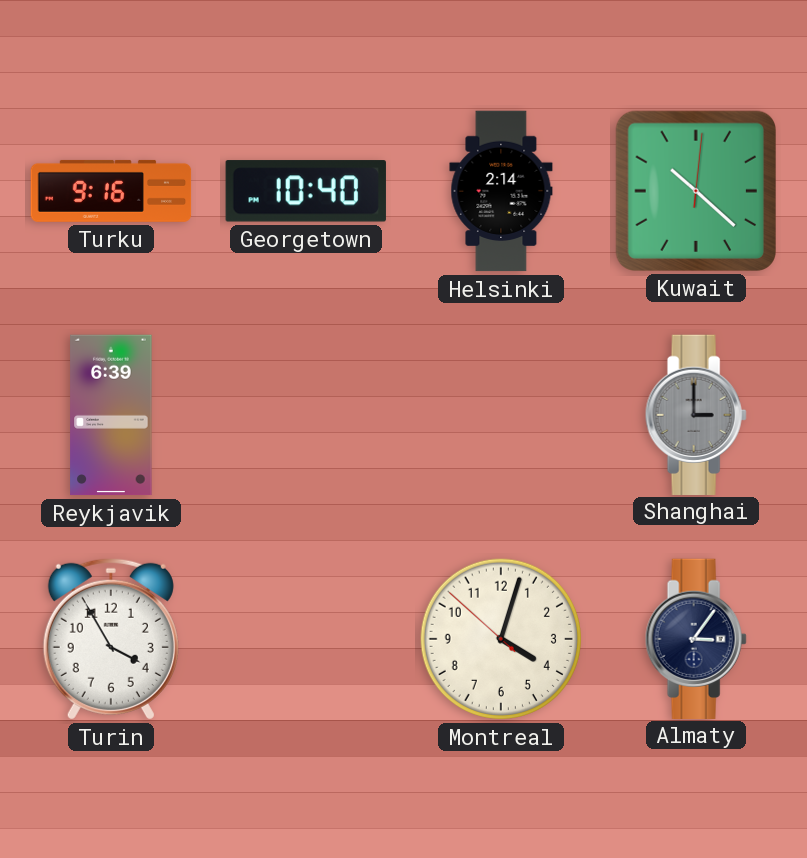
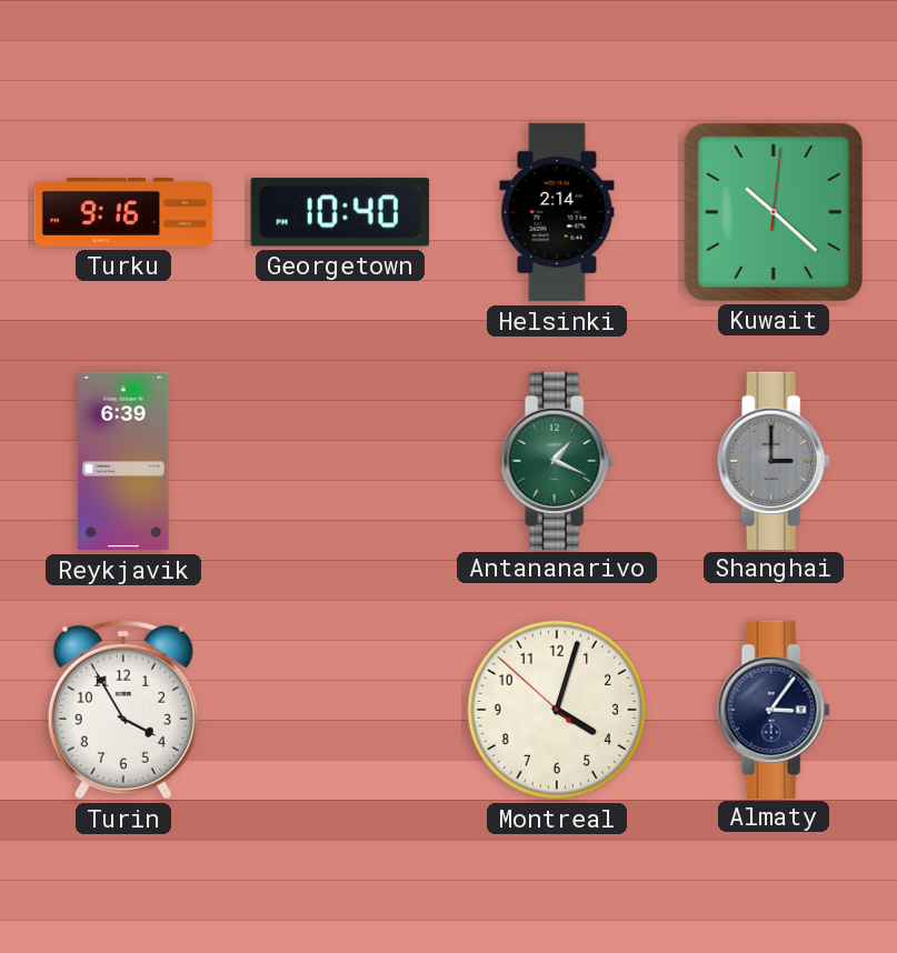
Antananarivo: none -> 1:19 (557, 460)
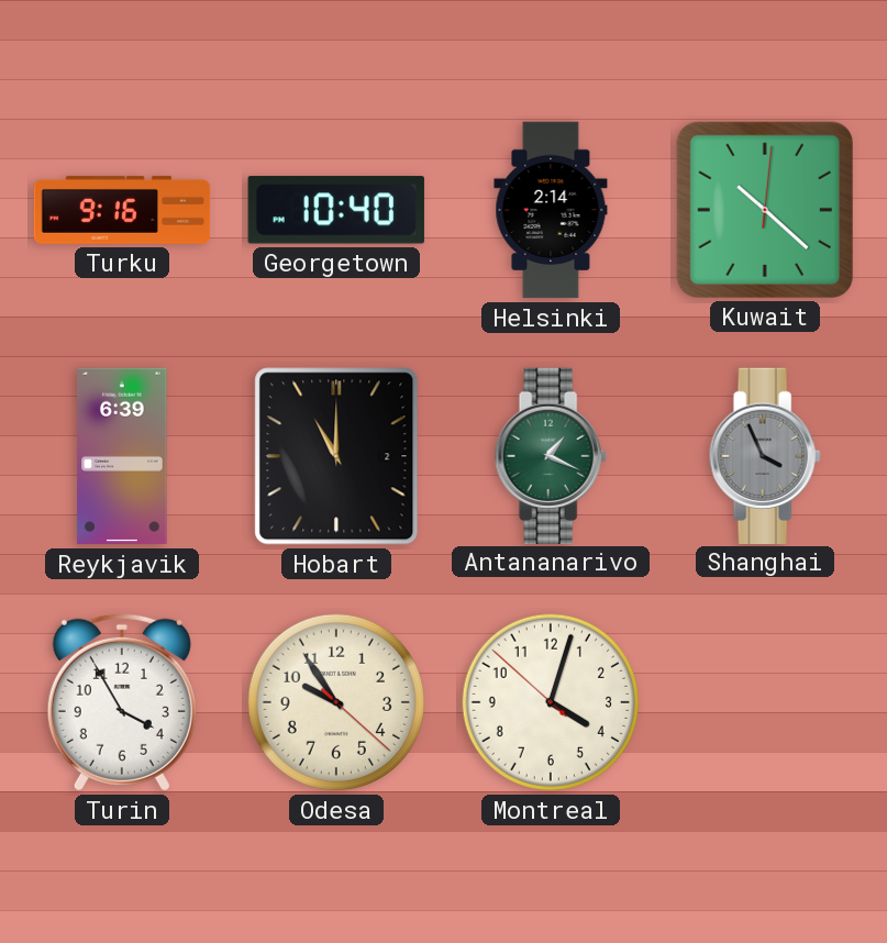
Hobart: none -> 11:00 (336, 456)
Shanghai: 3:00 -> 3:56 (765, 455)
Odesa: none -> 9:54 (336, 702)
Almaty: 3:06 -> none (774, 709)
